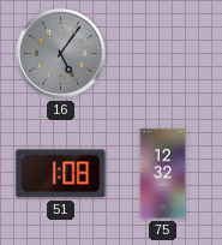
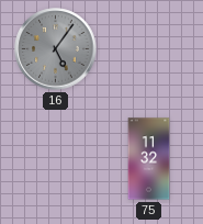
51: 1:08 -> none (61, 174)
75: 12:32 -> 11:32 (149, 159)
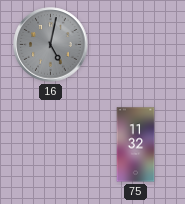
16: 5:06 -> 5:02 (51, 45)
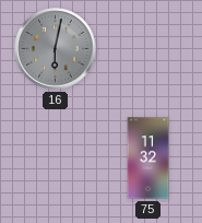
16: 5:02 -> 6:02 (56, 49)
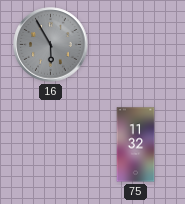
16: 6:02 -> 5:55 (51, 45)
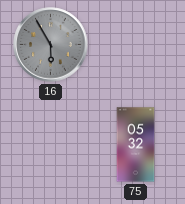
75: 11:32 -> 05:32 (136, 145)
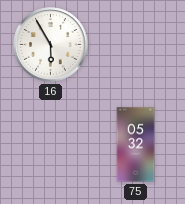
16 dial: grey -> white (51, 45)
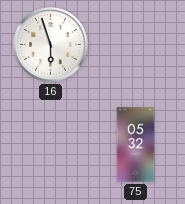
16: 5:55 -> 5:57 (51, 45)
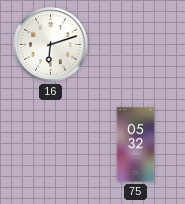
16: 5:57 -> 6:12 (51, 45)
